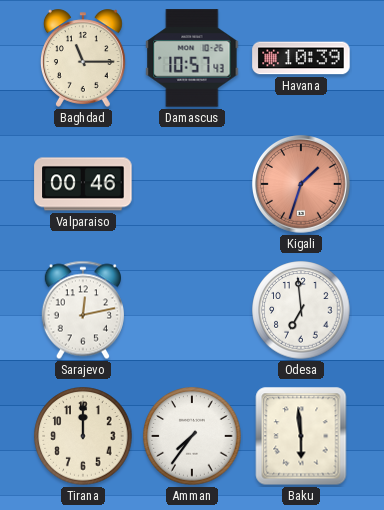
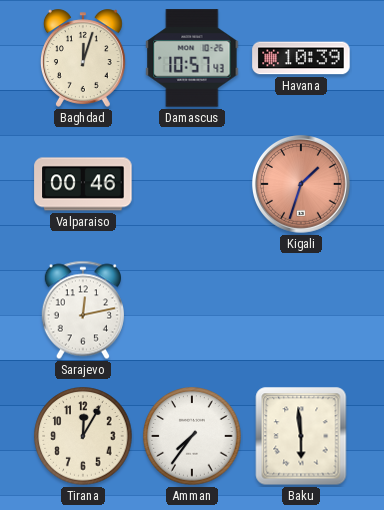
Baghdad: 11:15 -> 12:03 (83, 58)
Odesa: 6:59 -> none (301, 310)
Tirana: 12:00 -> 12:05 (83, 436)
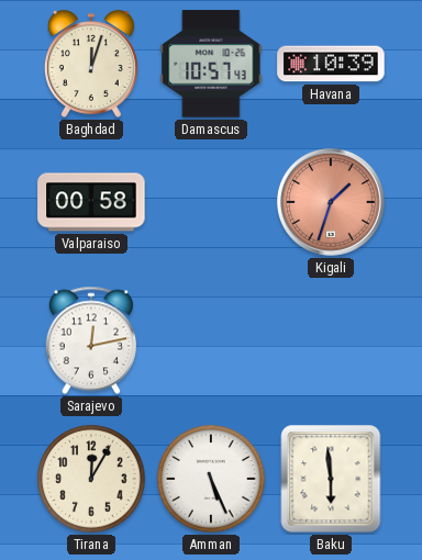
Valparaiso: 00:46 -> 00:58 (91, 202)
Amman: 7:36 -> 5:26 (211, 479)
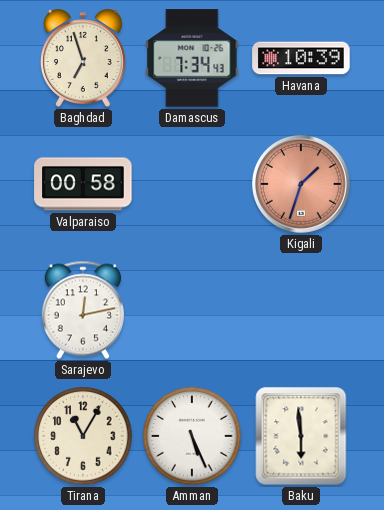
Baghdad: 12:03 -> 6:57 (83, 58)
Damascus: 10:57 -> 7:34 (192, 58)
Tirana: 12:05 -> 11:05 (83, 436)
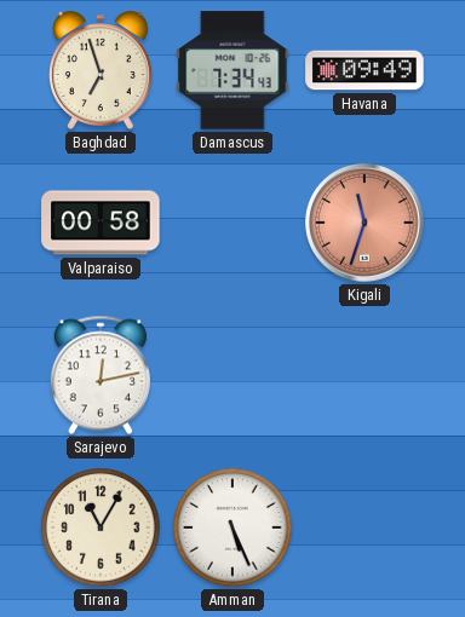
Havana: 10:39 -> 09:49 (364, 70)
Kigali: 1:33 -> 11:33 (364, 223)
Baku: 5:59 -> none (301, 436)
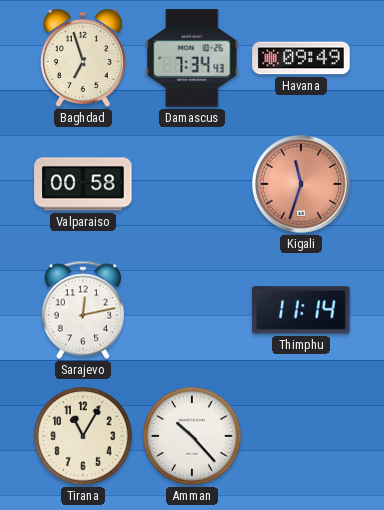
Thimphu: none -> 11:14 (301, 310)
Amman: 5:26 -> 10:23 (192, 436)
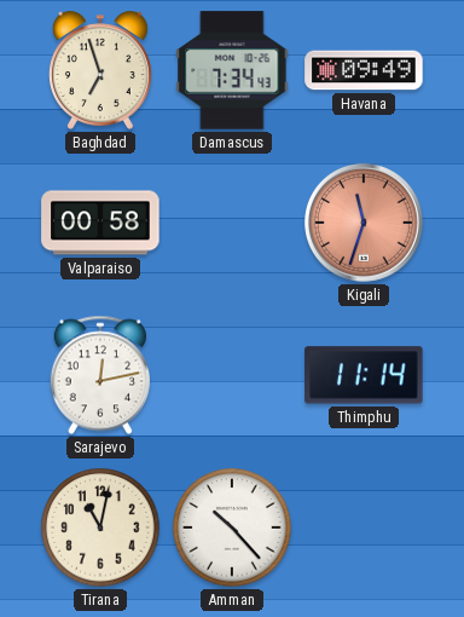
Tirana: 11:05 -> 11:02 (100, 527)
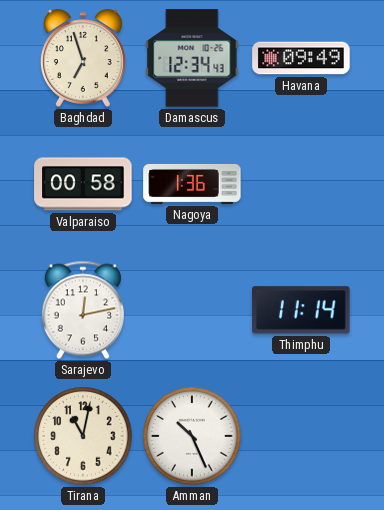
Damascus: 7:34 -> 12:34 (192, 58)
Nagoya: none -> 1:36 (192, 184)
Kigali: 11:33 -> none (364, 223)
Amman: 10:23 -> 10:26 (192, 436)
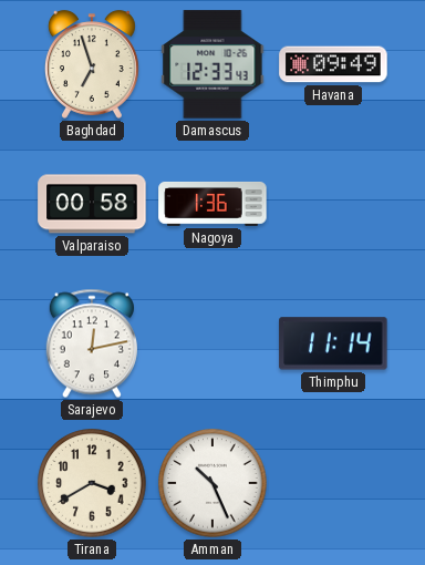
Damascus: 12:34 -> 12:33 (212, 64)
Tirana: 11:02 -> 3:40 (92, 483)
